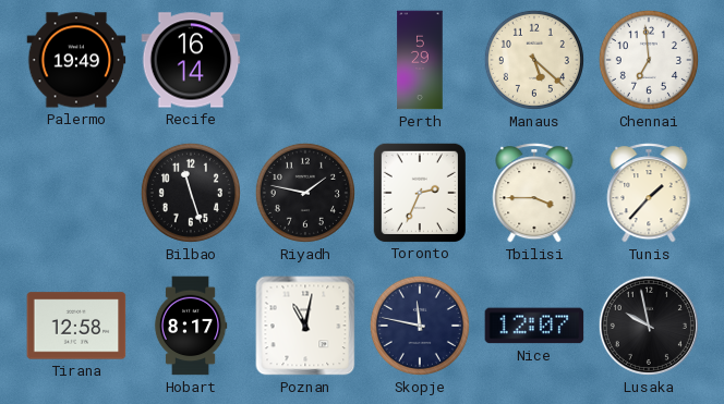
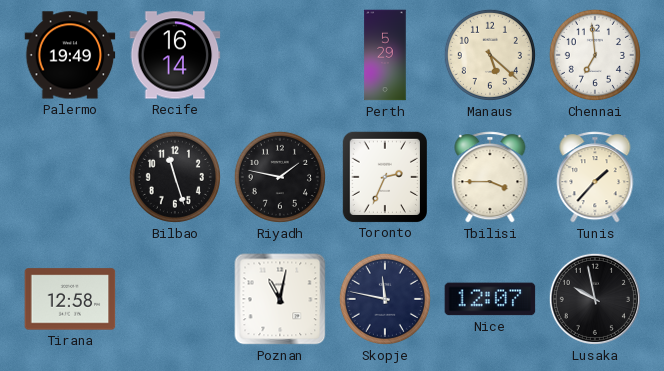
Hobart: 8:17 -> none (191, 326)
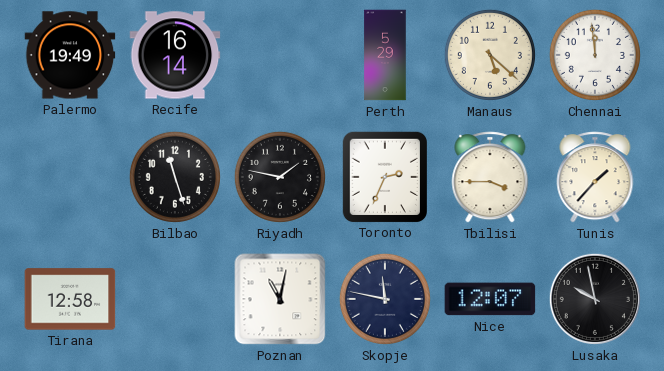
Chennai: 6:59 -> 11:59 (595, 55)
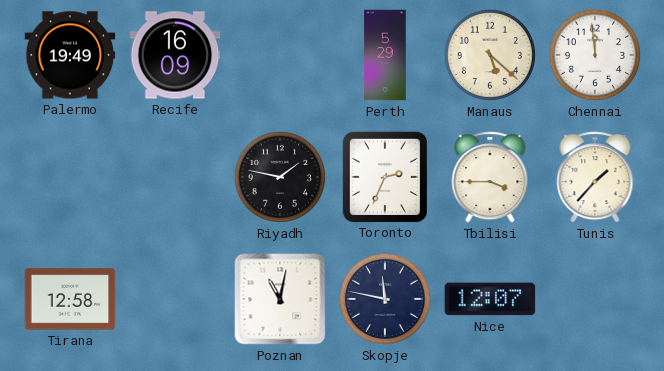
Recife: 16:14 -> 16:09 (175, 55)
Bilbao: 11:27 -> none (175, 177)
Lusaka: 9:58 -> none (595, 299)
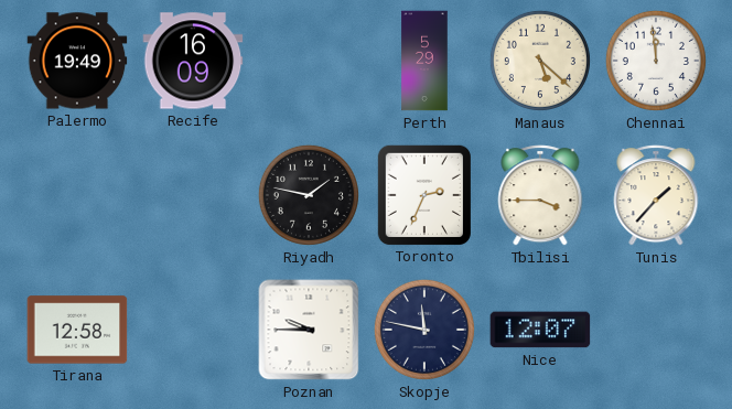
Poznan: 11:02 -> 9:45 (309, 330)
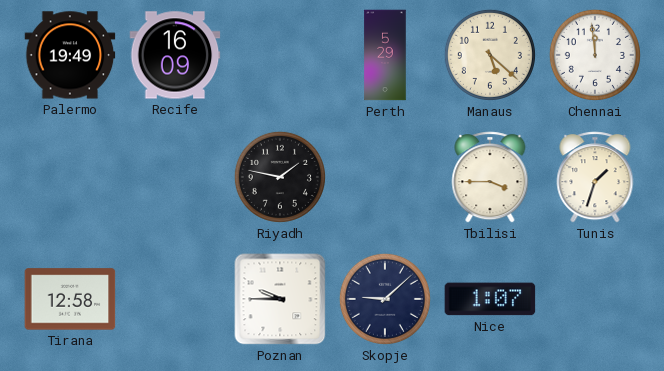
Toronto: 2:34 -> none (423, 194)
Tunis: 1:37 -> 1:33 (595, 177)
Skopje: 11:47 -> 9:08 (385, 299)
Nice: 12:07 -> 1:07 (490, 299)
